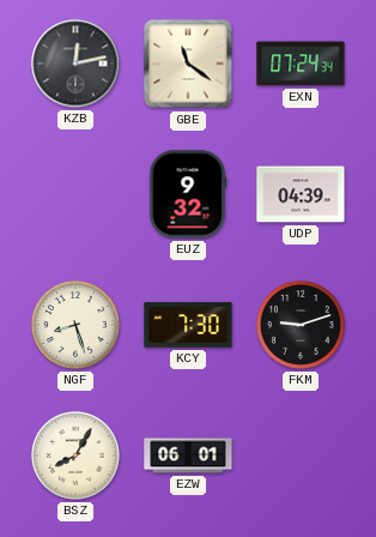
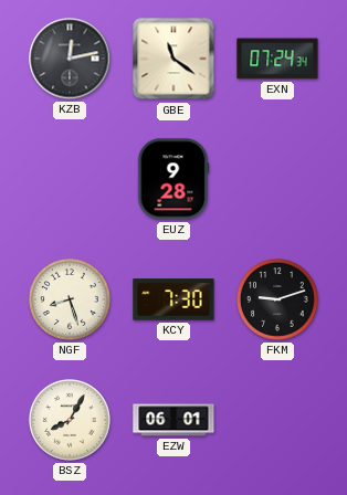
EUZ: 9:32 -> 9:28 (173, 179)
UDP: 04:39 -> none (301, 194)
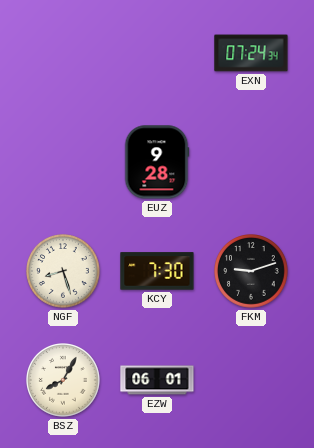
KZB: 12:13 -> none (70, 59)
GBE: 11:21 -> none (173, 59)
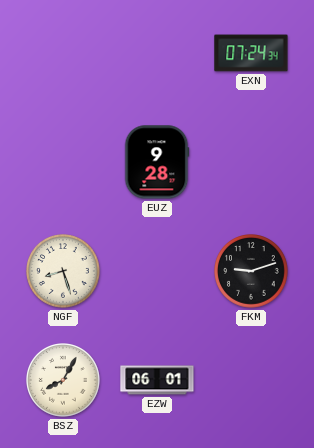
KCY: 7:30 -> none (157, 271)
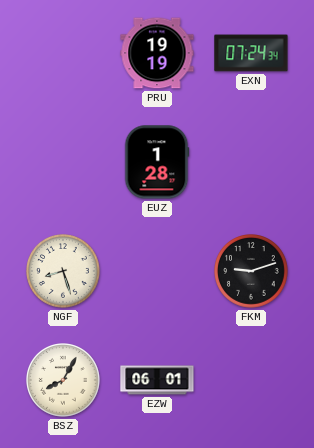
PRU: none -> 19:19 (157, 53)
EUZ: 9:28 -> 1:28 (157, 162)
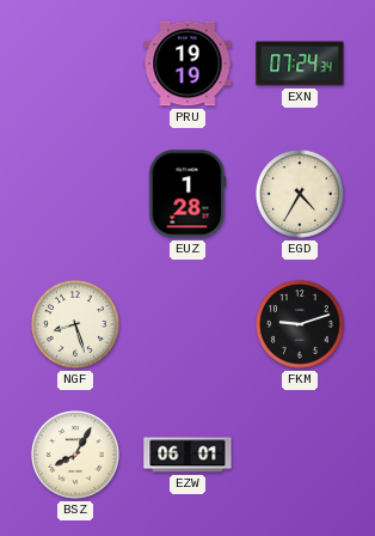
EGD: none -> 4:35 (301, 195)
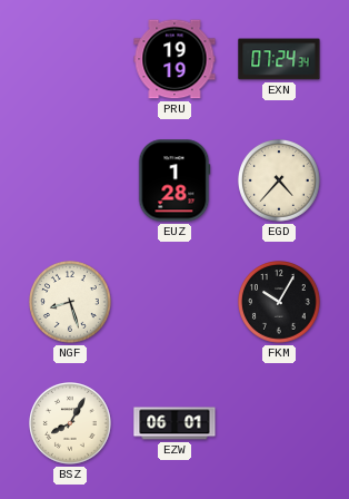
EGD: 4:35 -> 4:37 (280, 182)
FKM: 9:12 -> 10:05 (280, 303)
